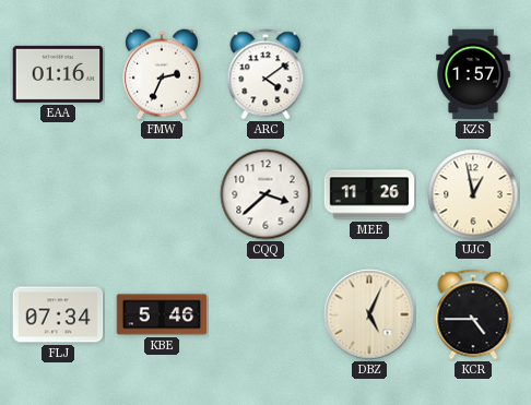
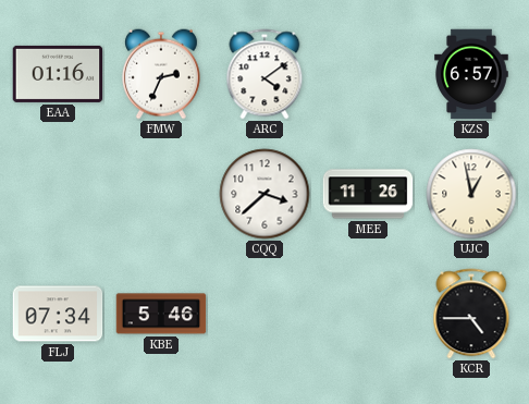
KZS: 1:57 -> 6:57 (471, 74)
DBZ: 5:04 -> none (369, 314)
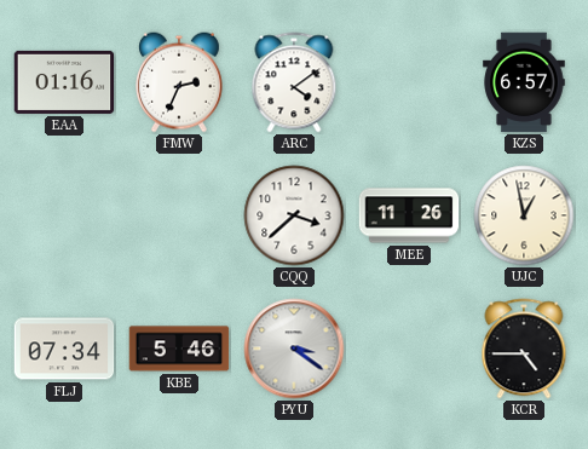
PYU: none -> 3:21 (294, 349)
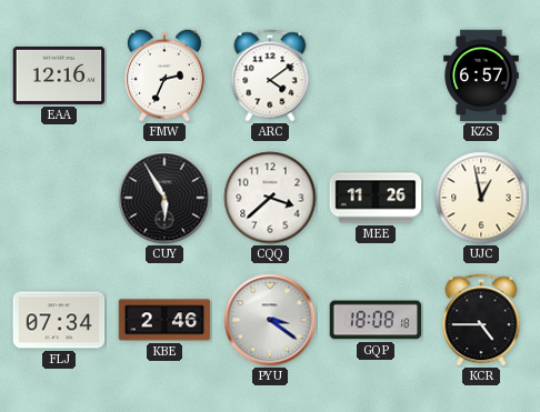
EAA: 01:16 -> 12:16 (59, 76)
CUY: none -> 5:55 (164, 198)
KBE: 5:46 -> 2:46 (164, 320)
GQP: none -> 18:08 (376, 320)
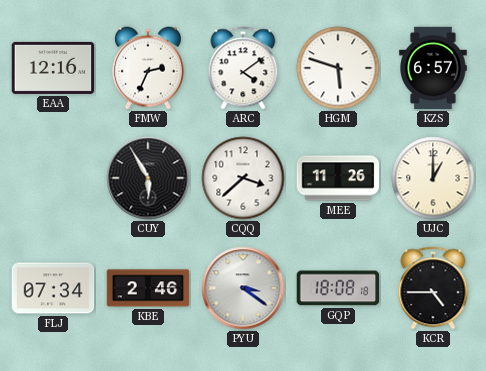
HGM: none -> 5:48 (338, 68)
UJC: 12:58 -> 1:00 (433, 178)
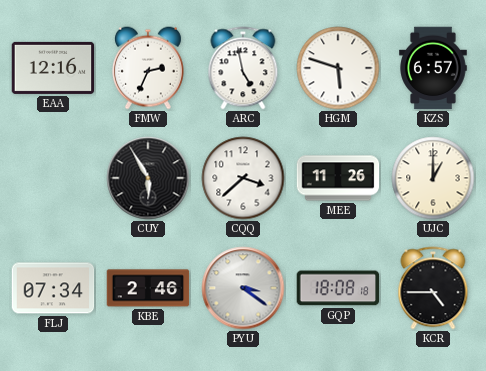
ARC: 4:09 -> 4:58 (243, 68)
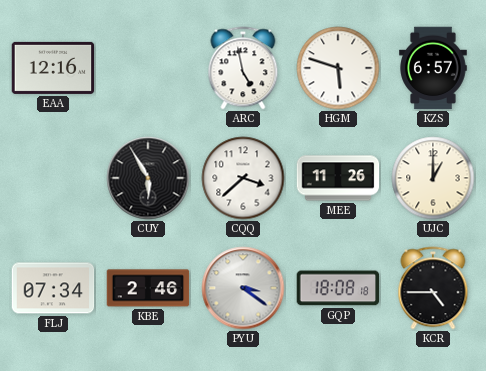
FMW: 2:34 -> none (148, 68)
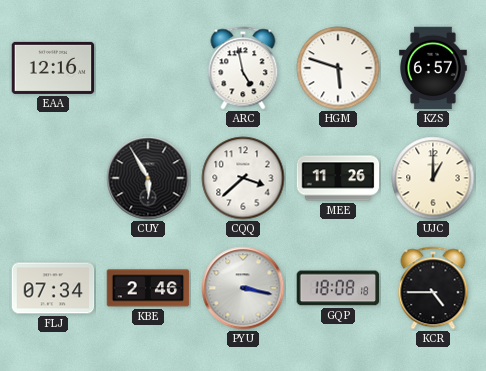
PYU: 3:21 -> 3:17 (243, 288)
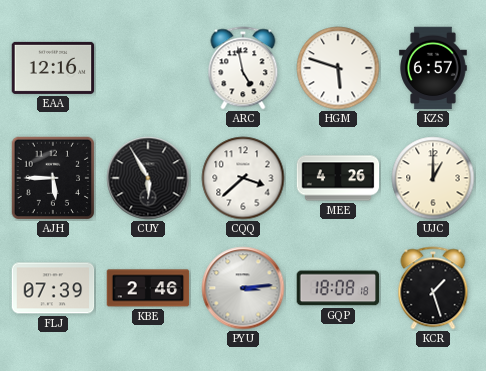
AJH: none -> 5:45 (53, 178)
MEE: 11:26 -> 4:26 (338, 178)
FLJ: 07:34 -> 07:39 (53, 288)
PYU: 3:17 -> 3:14 (243, 288)
KCR: 4:45 -> 1:27 (433, 288)
